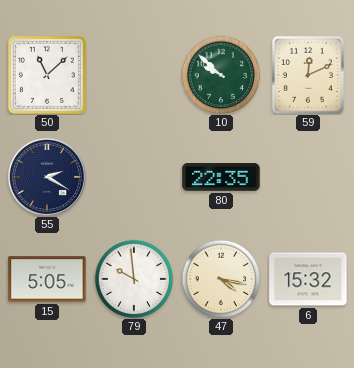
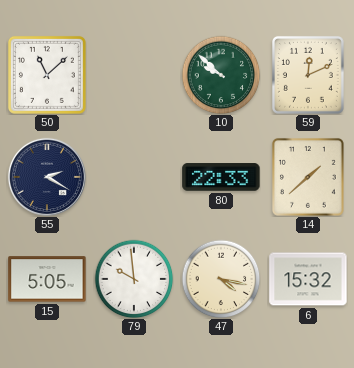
80: 22:35 -> 22:33 (221, 177)
14: none -> 1:38 (308, 177)
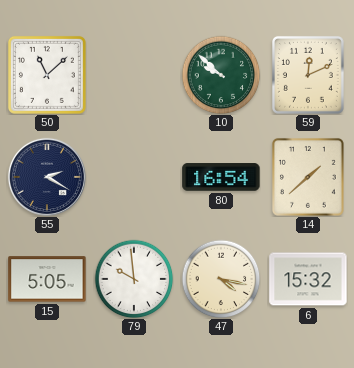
80: 22:33 -> 16:54 (221, 177)
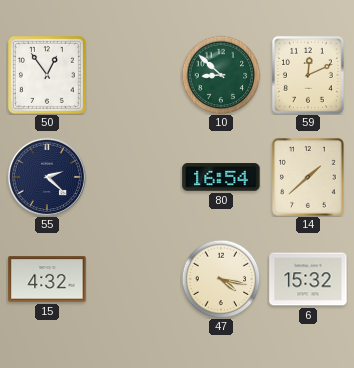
50: 11:08 -> 12:54 (47, 75)
10: 9:52 -> 8:52 (221, 75)
55: 2:20 -> 2:22 (47, 177)
15: 5:05 -> 4:32 (47, 279)
79: 9:59 -> none (134, 279)
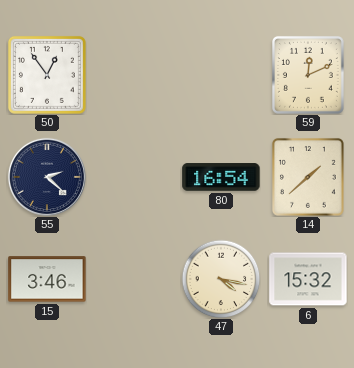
10: 8:52 -> none (221, 75)
15: 4:32 -> 3:46 (47, 279)
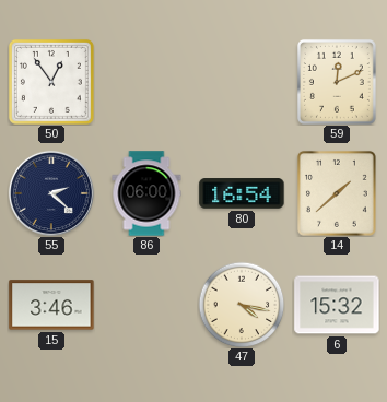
86: none -> 06:00 (146, 193)
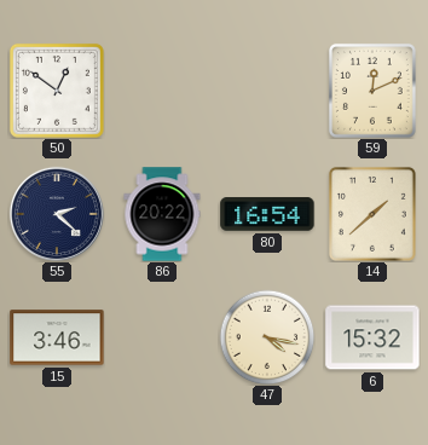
50: 12:54 -> 12:51 (57, 91)
86: 06:00 -> 20:22 (162, 214)
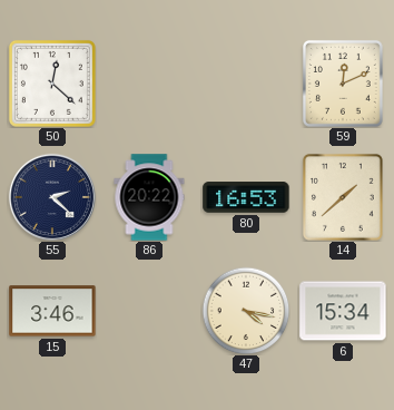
50: 12:51 -> 12:22 (52, 84)
80: 16:54 -> 16:53 (246, 197)
6: 15:32 -> 15:34 (343, 311)
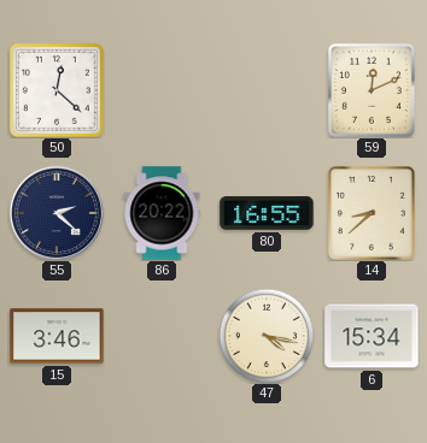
80: 16:53 -> 16:55 (267, 213)
14: 1:38 -> 8:38 (372, 213)
